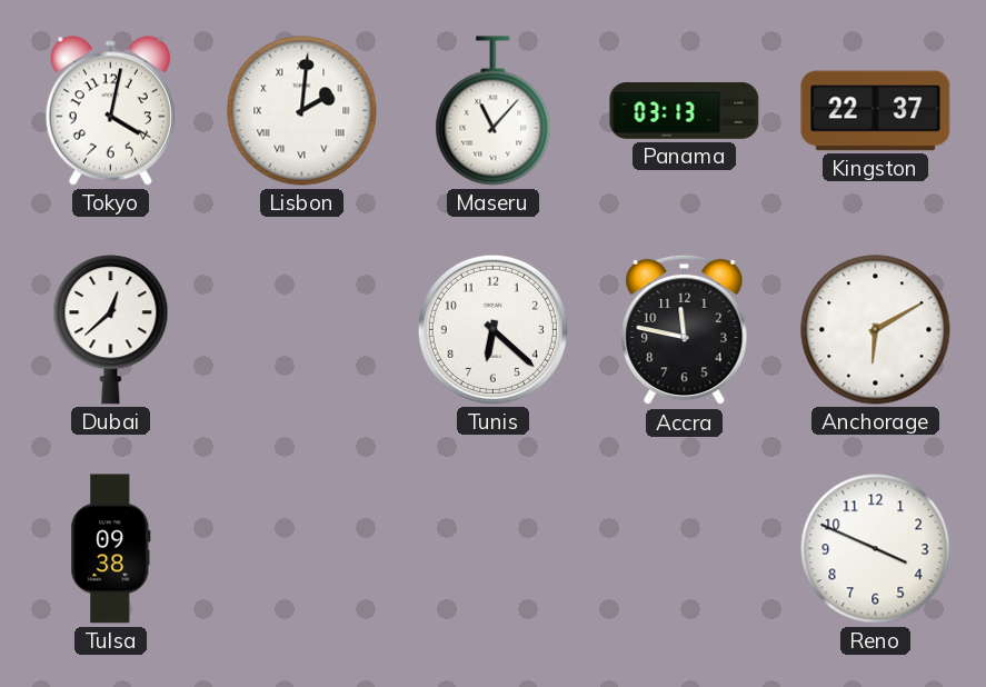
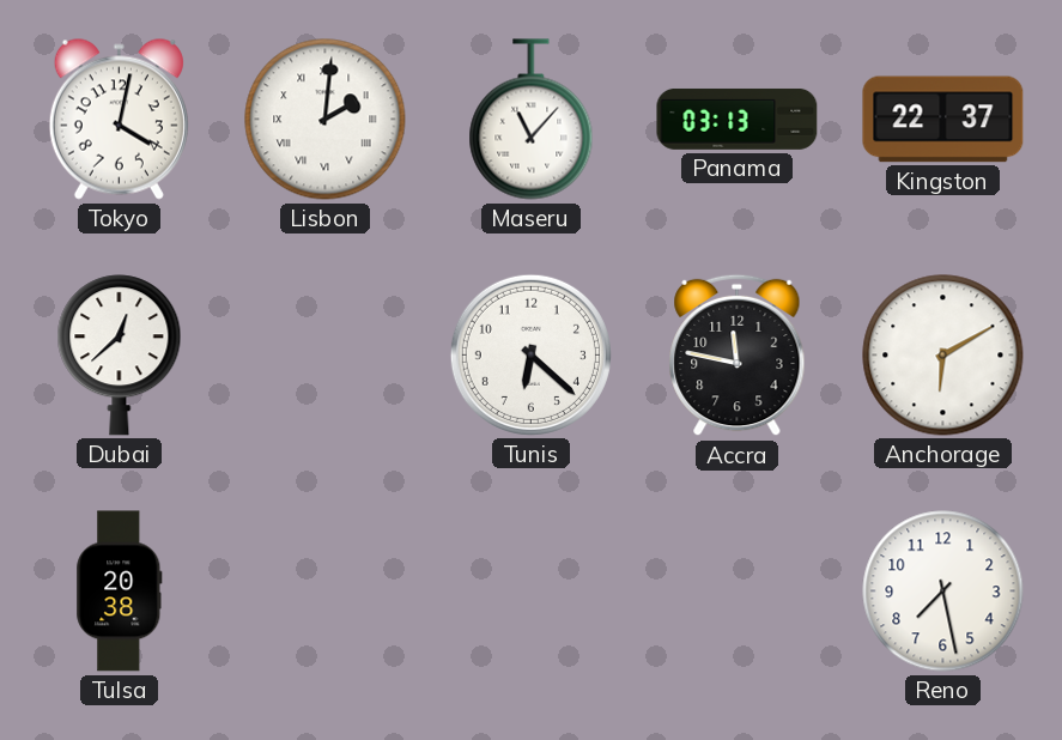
Tulsa: 09:38 -> 20:38 (120, 592)
Reno: 3:49 -> 7:28 (943, 592)
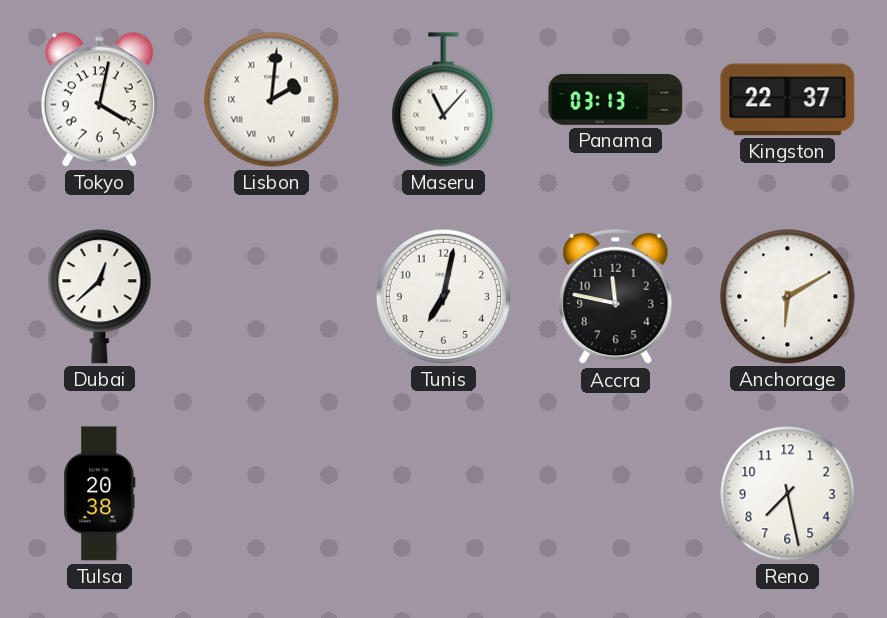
Tunis: 6:22 -> 7:02 (443, 296)
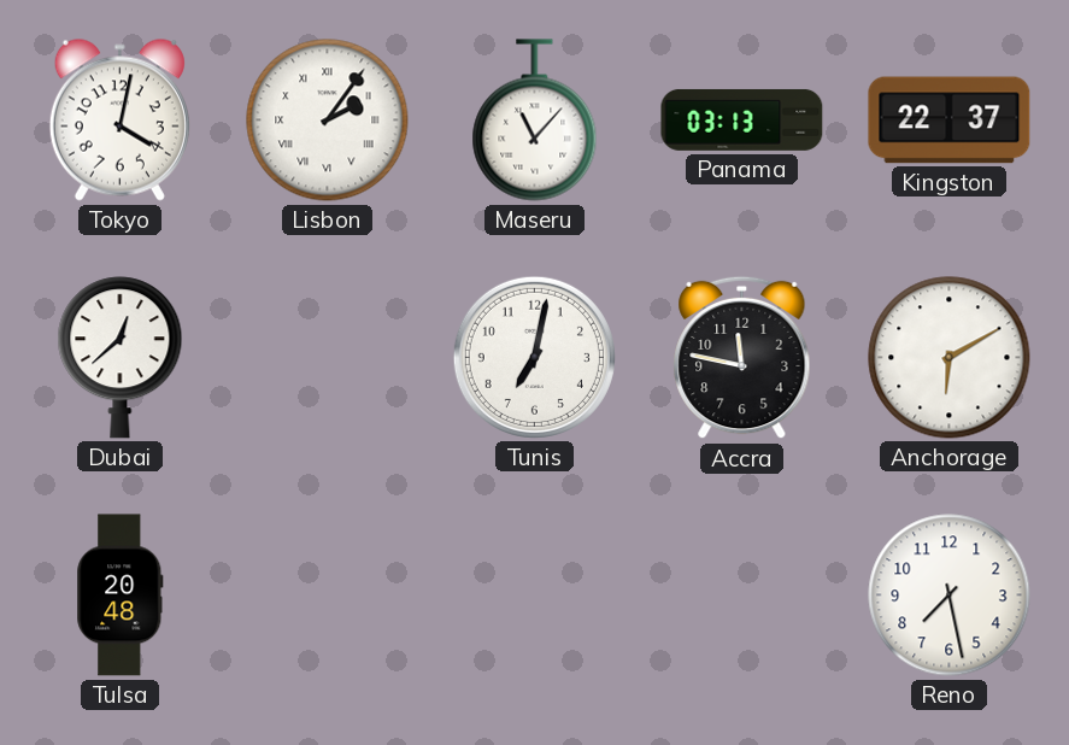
Lisbon: 2:01 -> 2:06 (328, 121)
Tulsa: 20:38 -> 20:48 (121, 596)
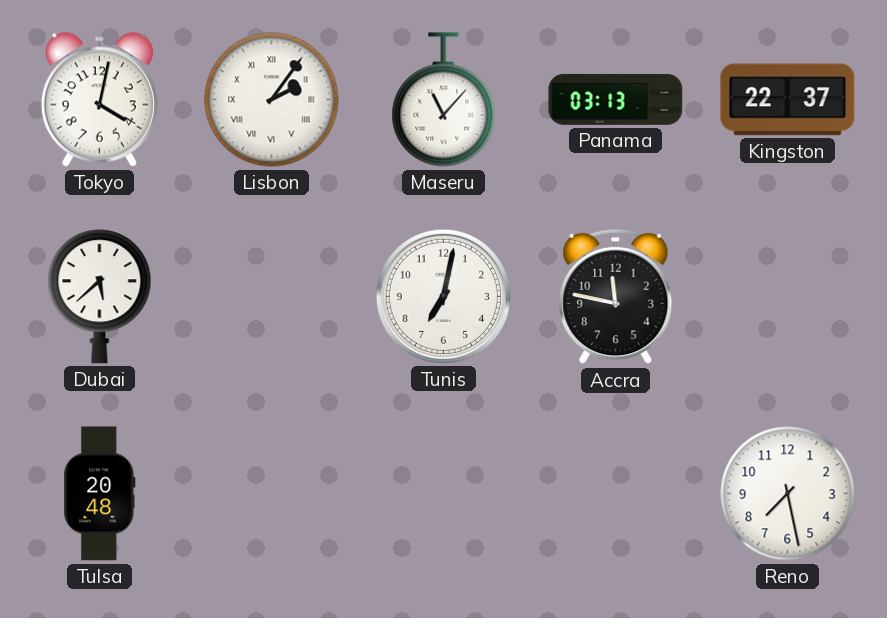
Dubai: 12:38 -> 5:38 (100, 297)
Anchorage: 6:10 -> none (950, 358)
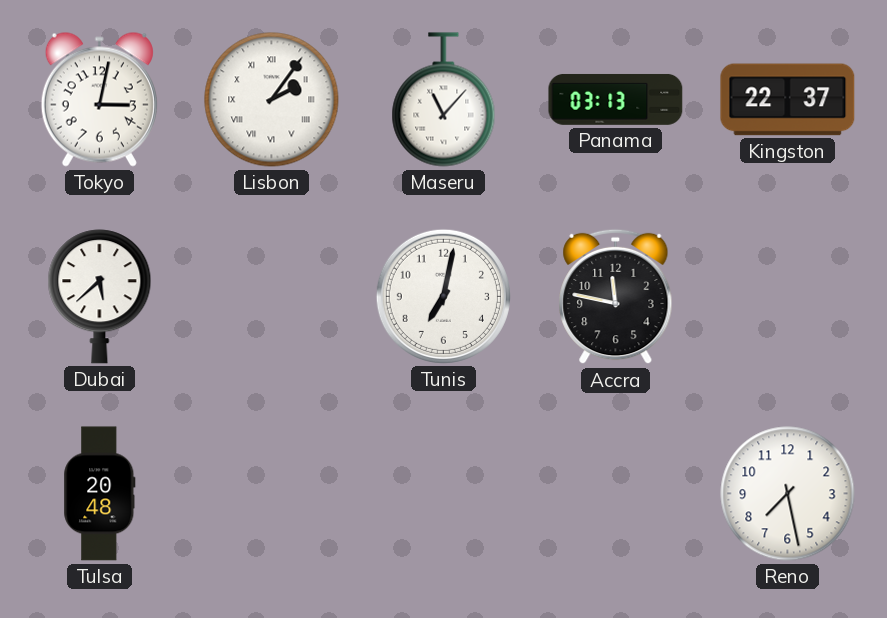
Tokyo: 4:02 -> 3:02 (99, 99)
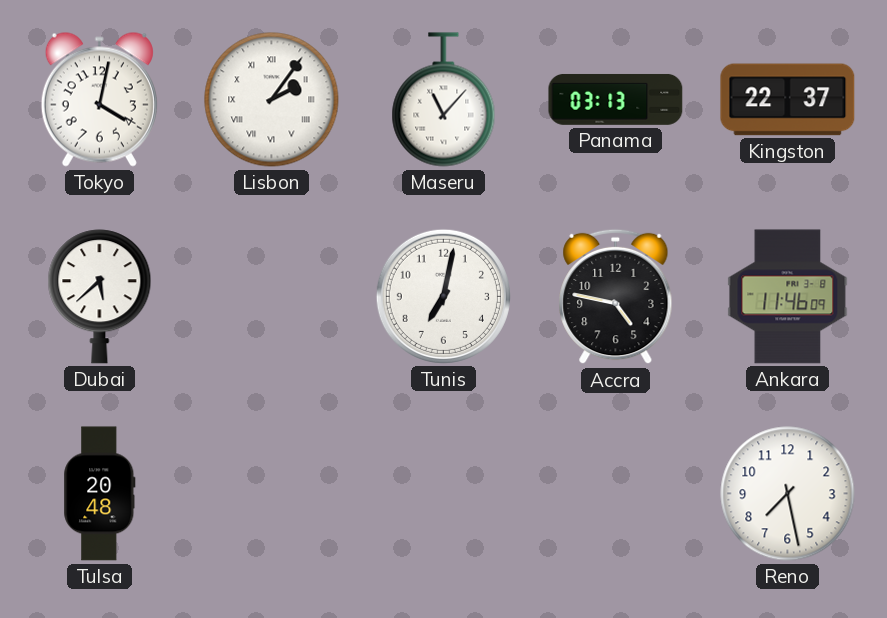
Tokyo: 3:02 -> 4:02 (99, 99)
Accra: 11:47 -> 4:47 (616, 297)
Ankara: none -> 11:46 (788, 297)
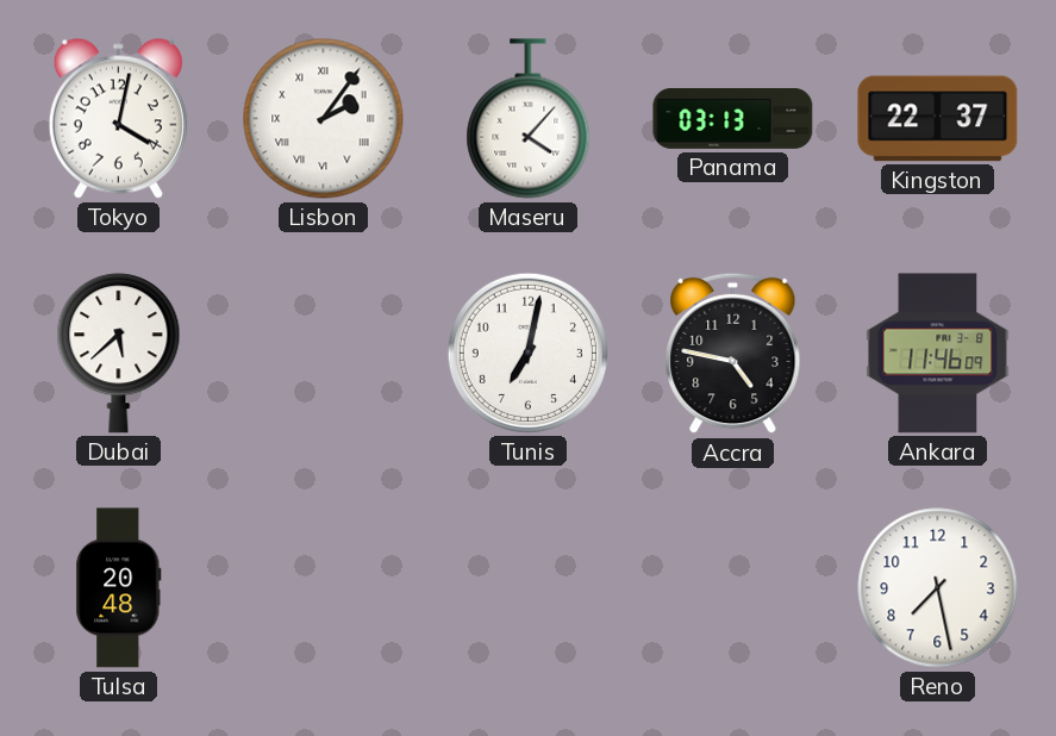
Maseru: 11:07 -> 4:07 (529, 119)
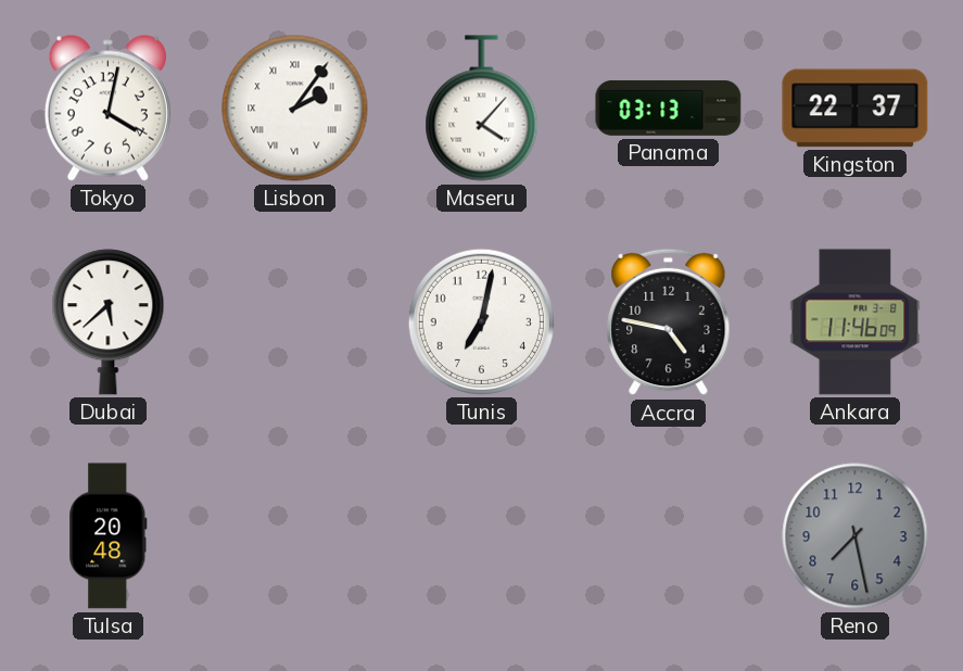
Reno dial: white -> grey (856, 536)
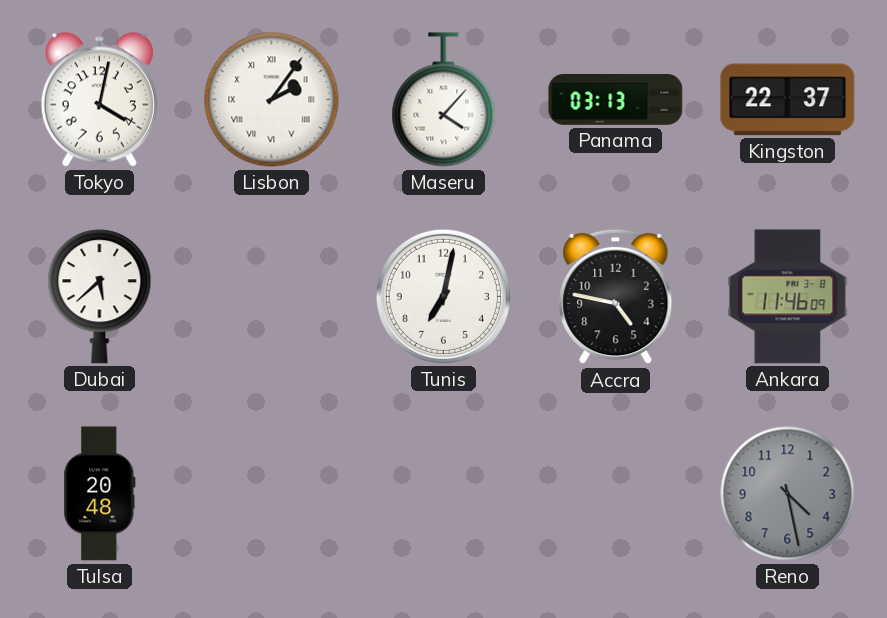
Reno: 7:28 -> 4:28 (788, 494)
